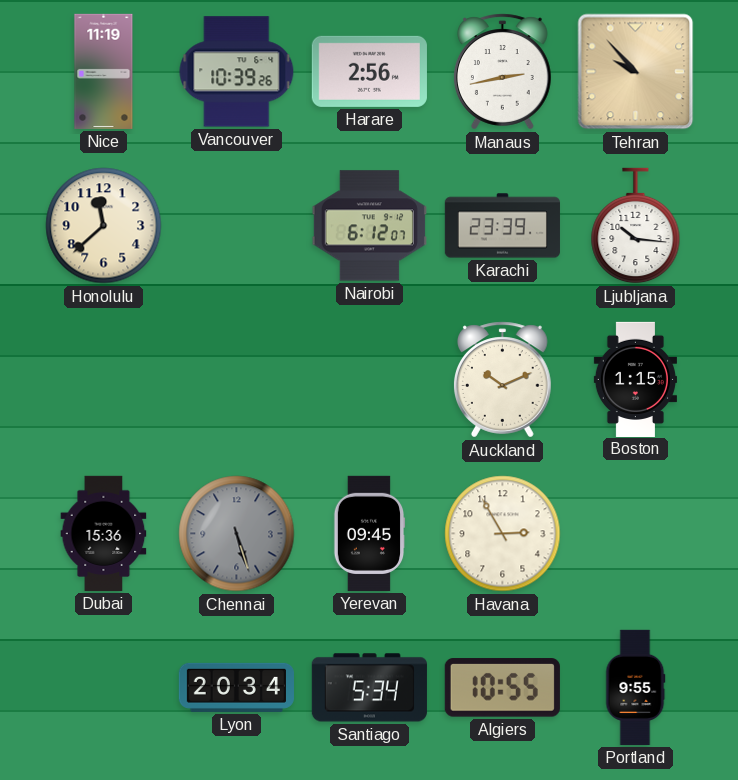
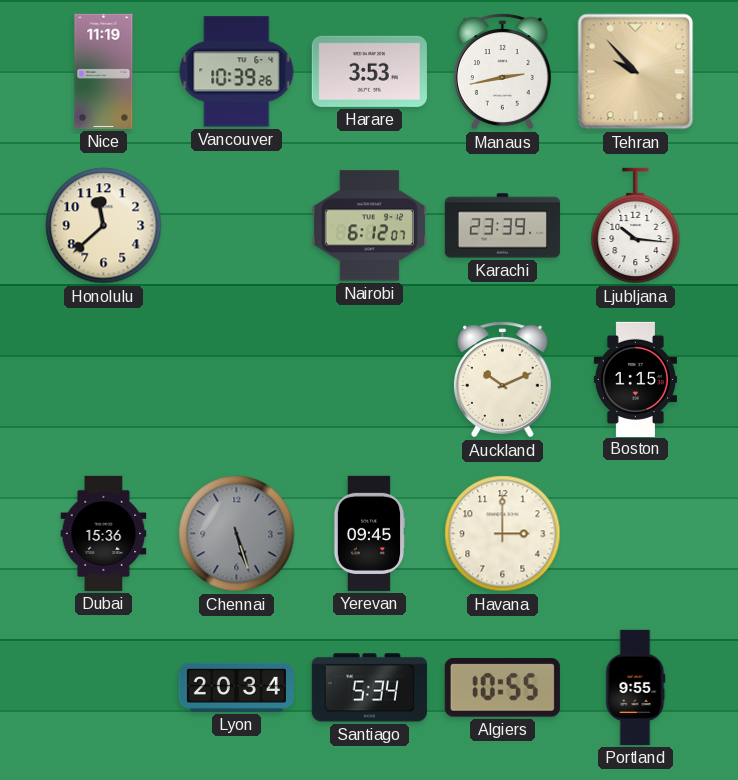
Harare: 2:56 -> 3:53 (369, 71)
Havana: 2:55 -> 3:00 (503, 534)
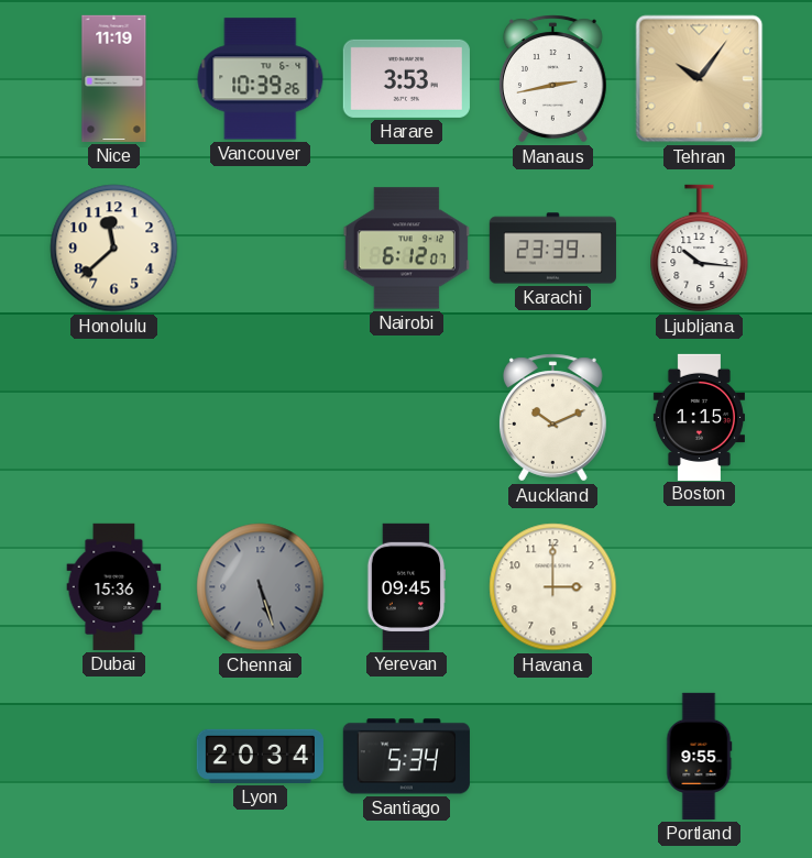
Tehran: 9:53 -> 10:06 (700, 79)
Algiers: 10:55 -> none (502, 688)
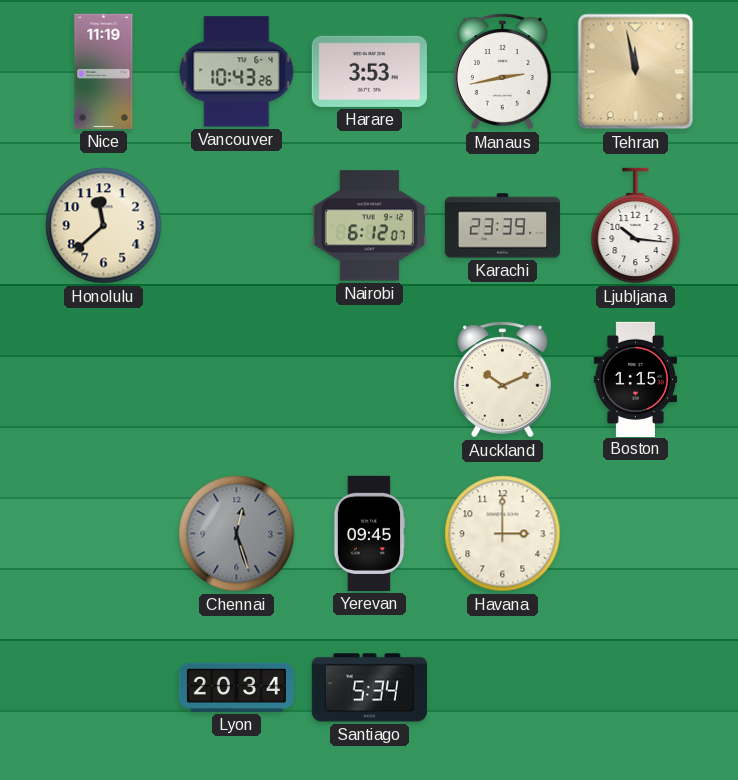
Vancouver: 10:39 -> 10:43 (237, 72)
Tehran: 10:06 -> 11:58 (636, 72)
Dubai: 15:36 -> none (114, 586)
Chennai: 5:27 -> 12:27 (237, 534)
Portland: 9:55 -> none (699, 756)
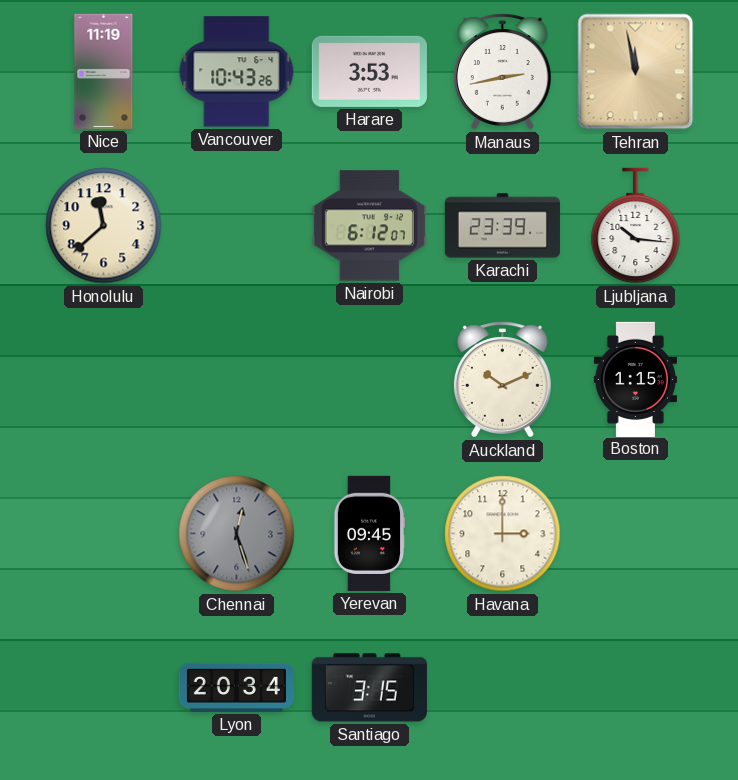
Santiago: 5:34 -> 3:15 (369, 688)
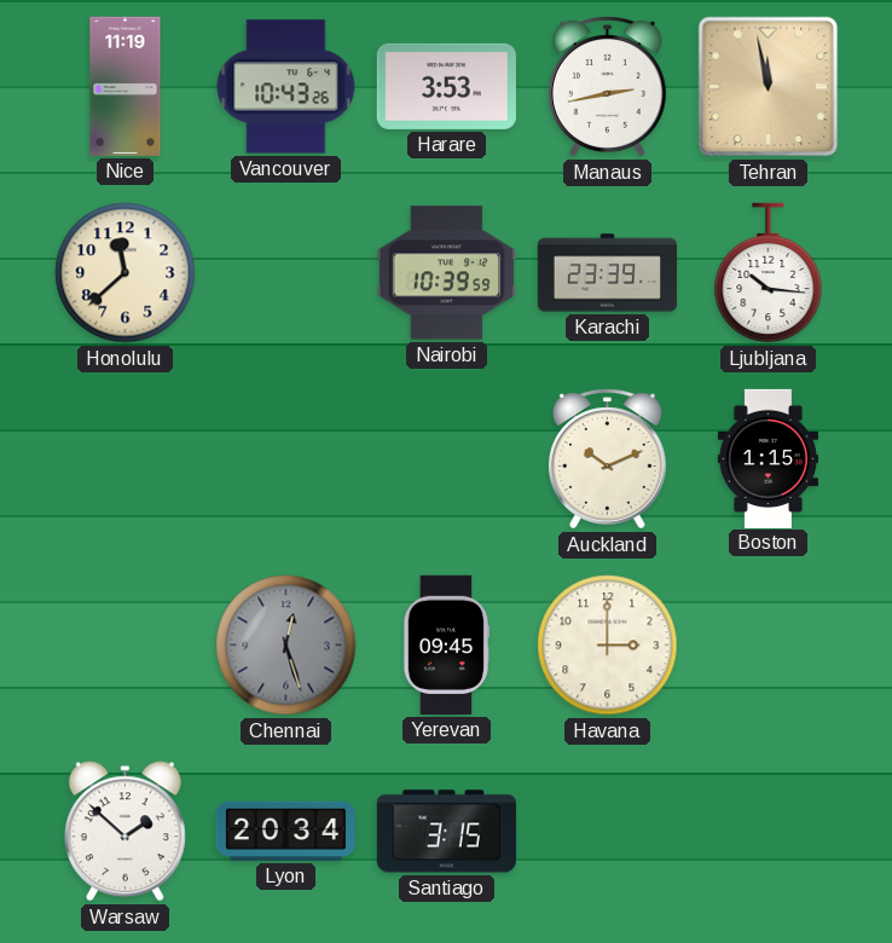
Nairobi: 6:12 -> 10:39 (446, 273)
Warsaw: none -> 1:52 (124, 832)
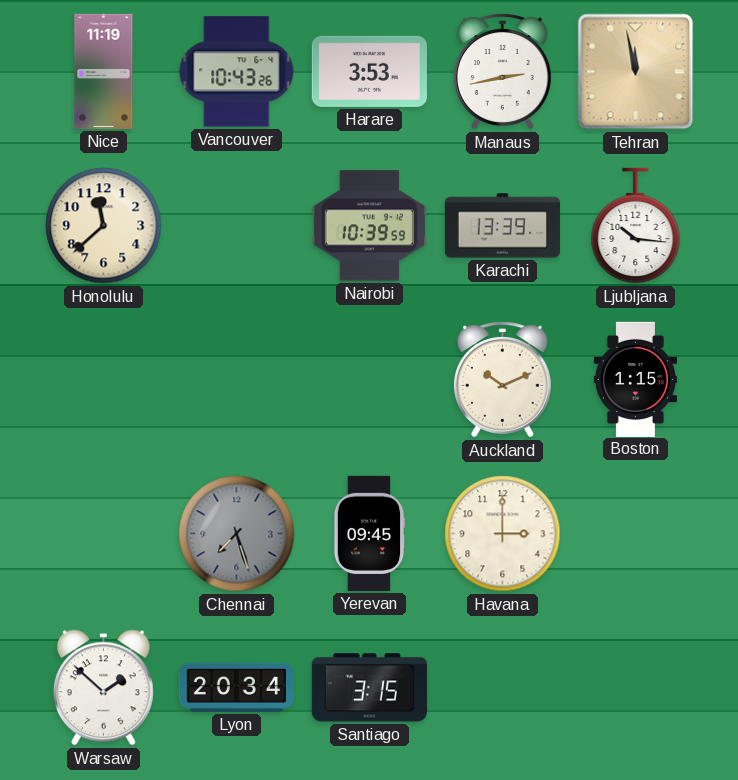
Karachi: 23:39 -> 13:39 (502, 226)
Chennai: 12:27 -> 7:27 (237, 534)
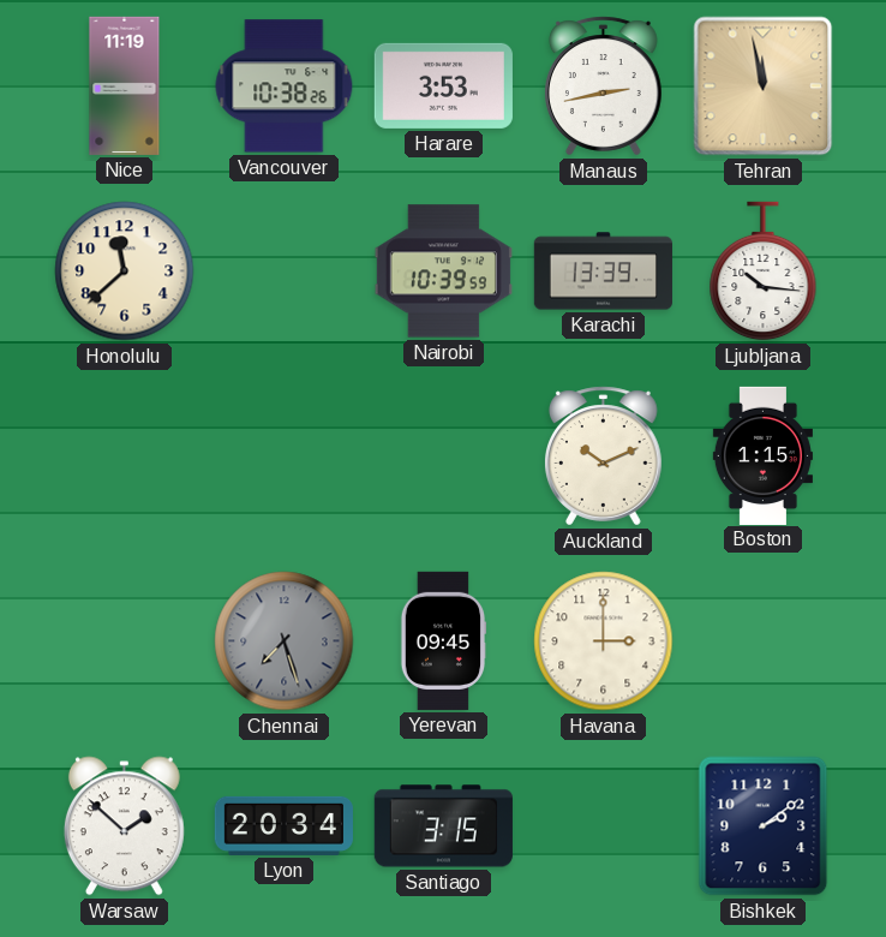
Vancouver: 10:43 -> 10:38 (285, 86)
Bishkek: none -> 2:09 (764, 826)
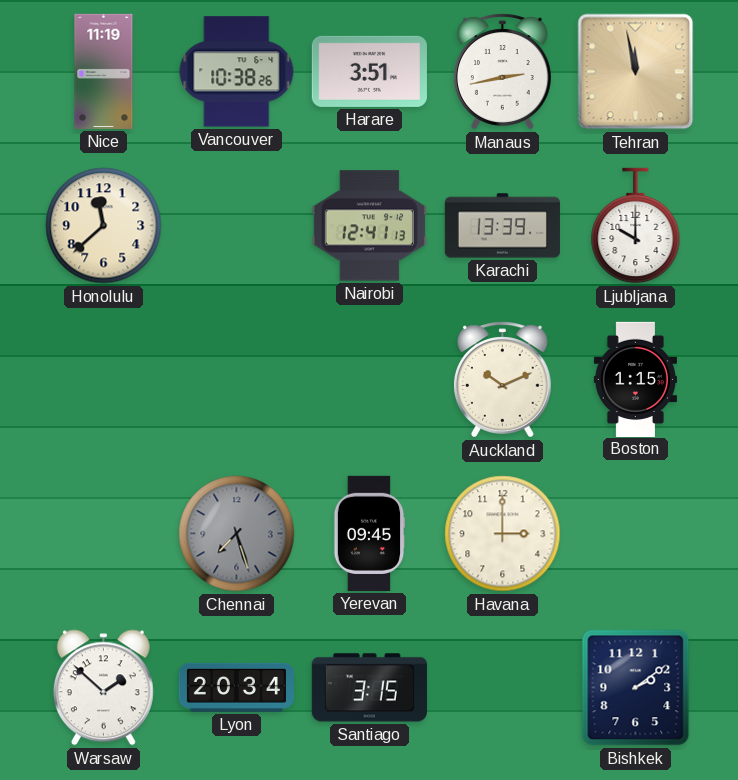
Harare: 3:53 -> 3:51 (369, 71)
Nairobi: 10:39 -> 12:41 (369, 226)
Ljubljana: 10:16 -> 10:00 (636, 226)
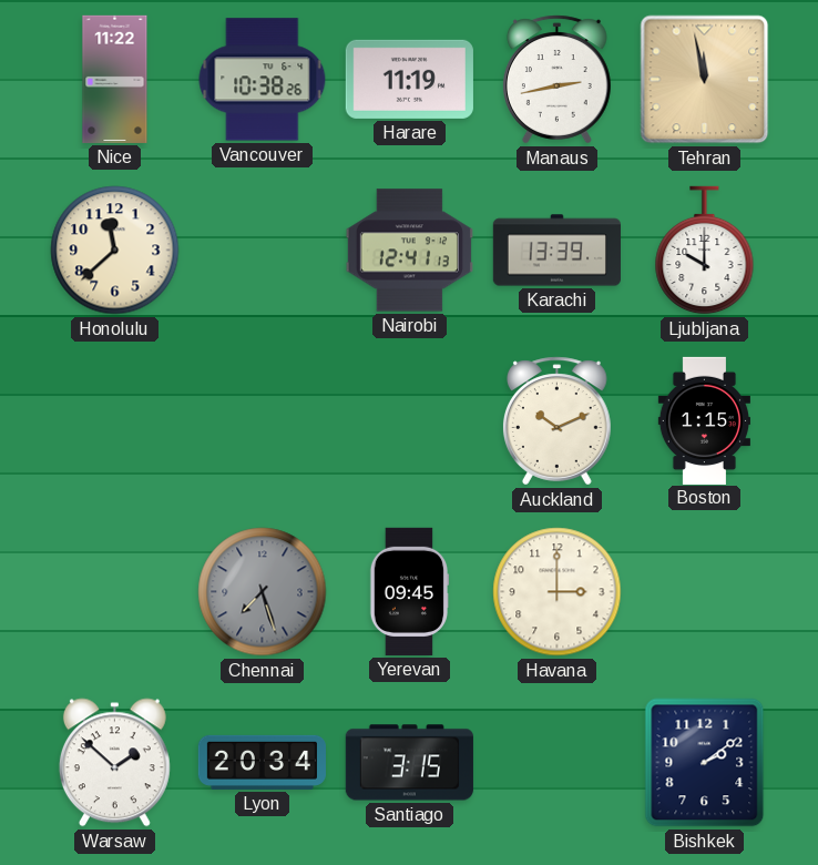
Nice: 11:19 -> 11:22 (115, 79)
Harare: 3:51 -> 11:19 (409, 79)
